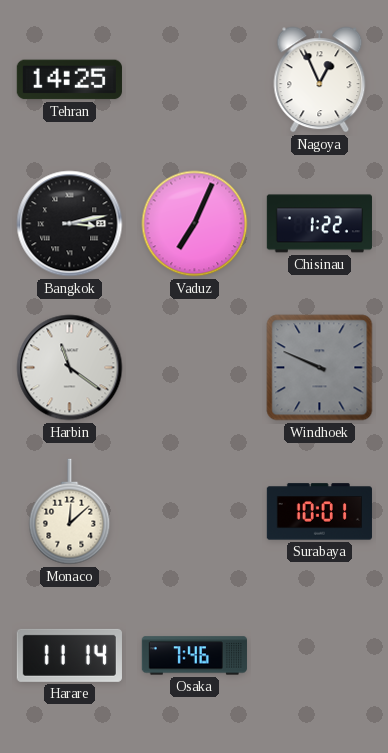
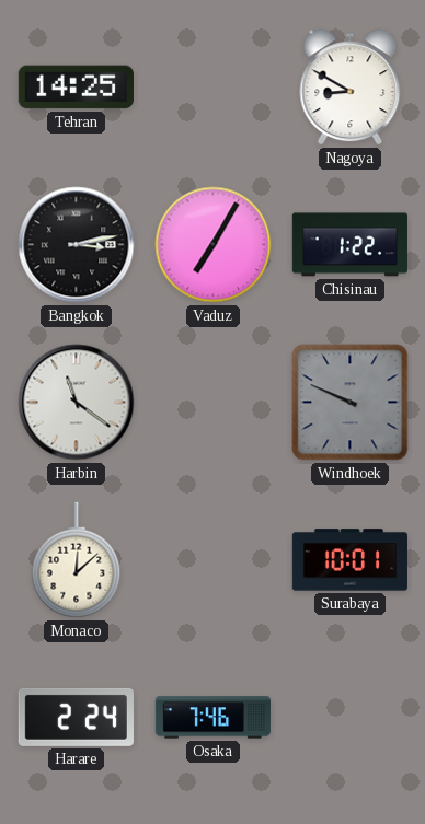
Nagoya: 12:56 -> 8:50 (351, 88)
Vaduz: 7:04 -> 7:05 (214, 245)
Harare: 11:14 -> 2:24 (76, 717)
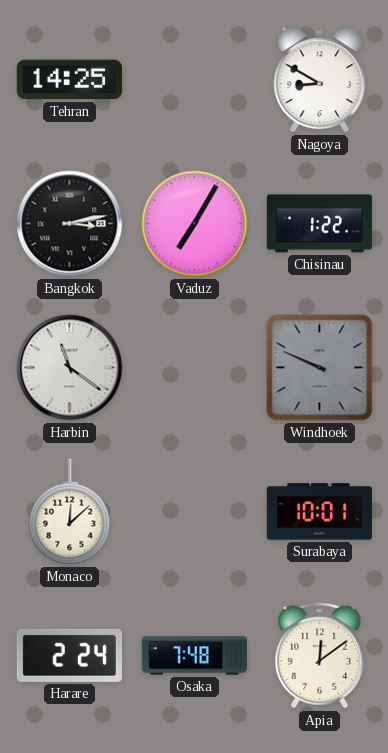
Osaka: 7:46 -> 7:48 (194, 656)
Apia: none -> 12:09 (320, 656)
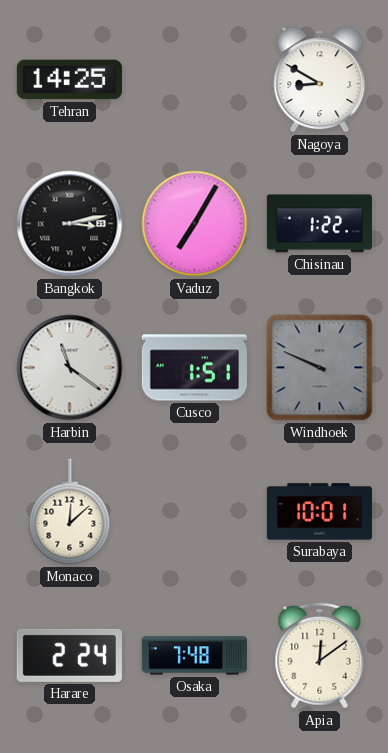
Cusco: none -> 1:51 (194, 368)
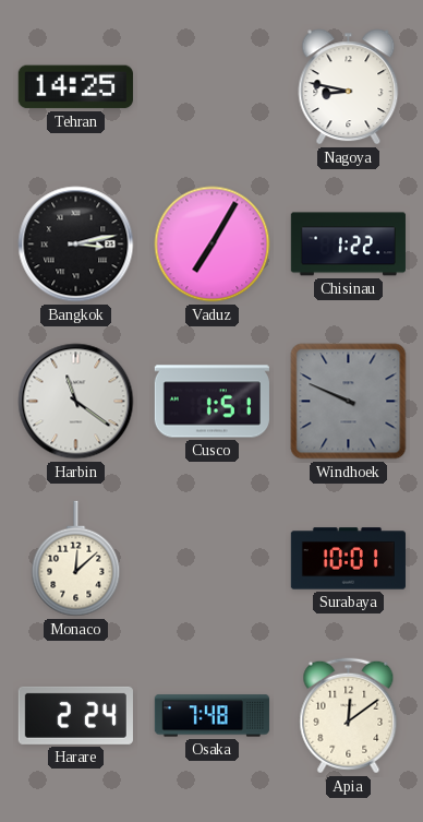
Nagoya: 8:50 -> 8:47 (349, 87)
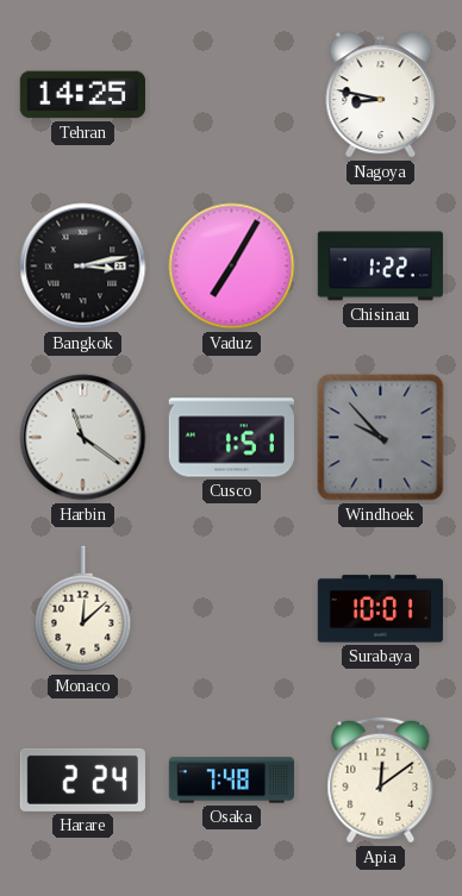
Windhoek: 9:49 -> 9:53 (381, 438)
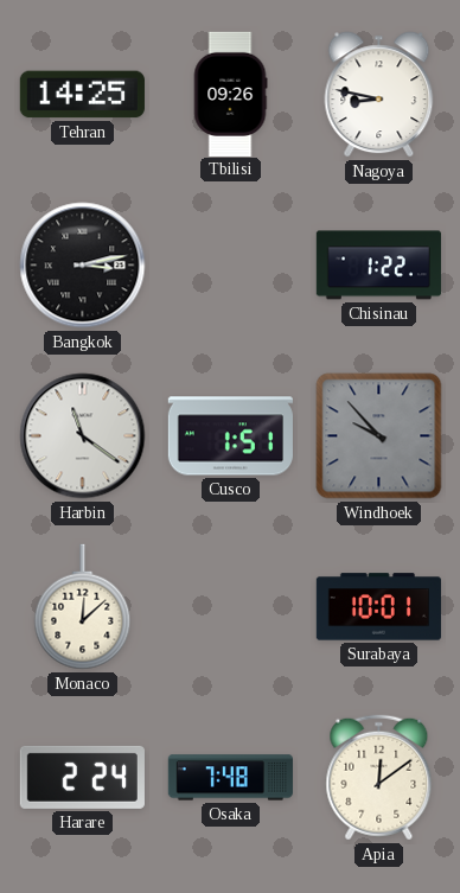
Tbilisi: none -> 09:26 (230, 94)
Vaduz: 7:05 -> none (232, 267)
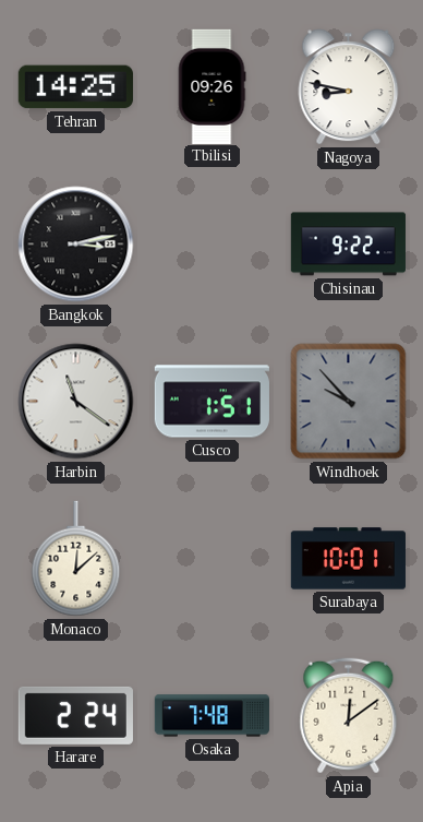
Chisinau: 1:22 -> 9:22 (348, 245)
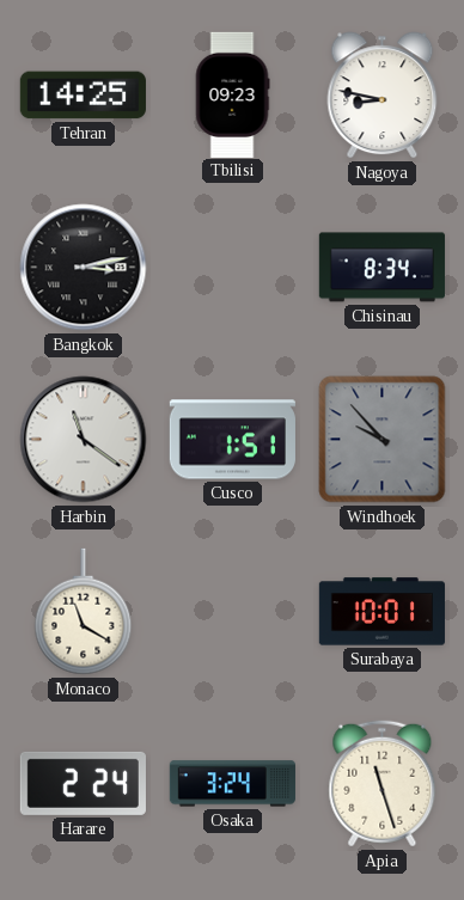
Tbilisi: 09:26 -> 09:23 (232, 94)
Chisinau: 9:22 -> 8:34 (381, 268)
Monaco: 12:08 -> 11:20 (84, 612)
Osaka: 7:48 -> 3:24 (232, 784)
Apia: 12:09 -> 11:27 (383, 784)
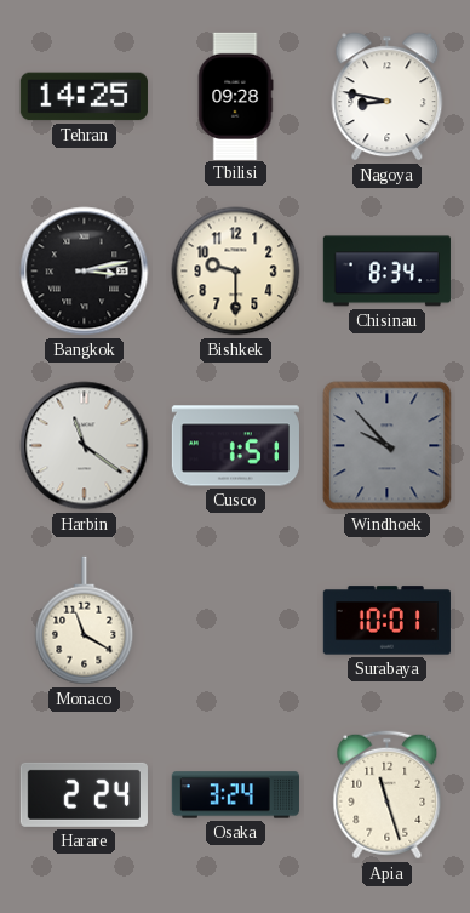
Tbilisi: 09:23 -> 09:28 (235, 96)
Bishkek: none -> 9:30 (236, 272)
